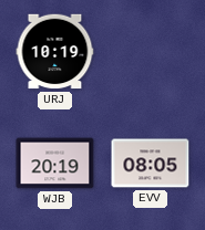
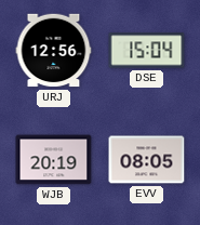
URJ: 10:19 -> 12:56 (54, 51)
DSE: none -> 15:04 (147, 51)
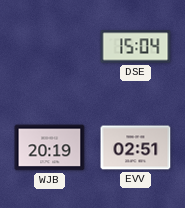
URJ: 12:56 -> none (54, 51)
EVV: 08:05 -> 02:51 (136, 148)
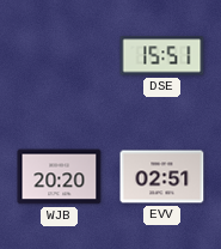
DSE: 15:04 -> 15:51 (162, 56)
WJB: 20:19 -> 20:20 (60, 177)
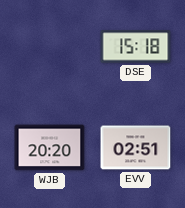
DSE: 15:51 -> 15:18 (136, 47)
